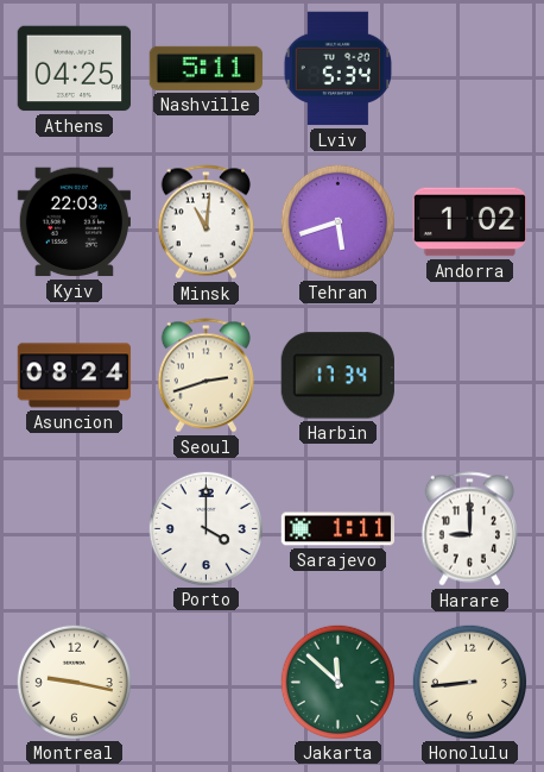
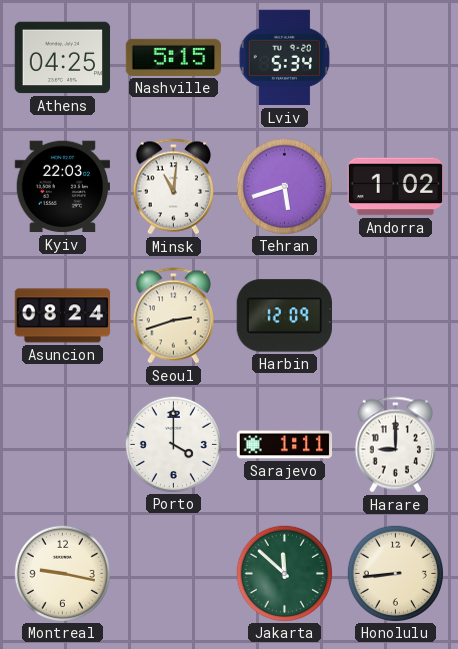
Nashville: 5:11 -> 5:15 (174, 57)
Harbin: 17:34 -> 12:09 (284, 316)
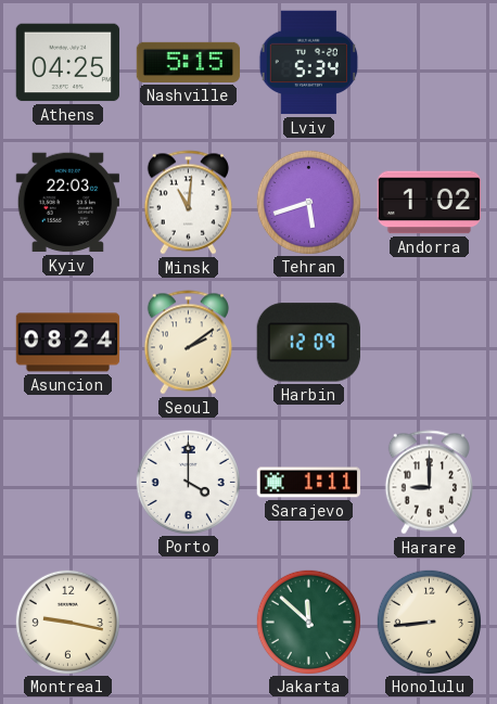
Seoul: 2:42 -> 2:09 (188, 343)
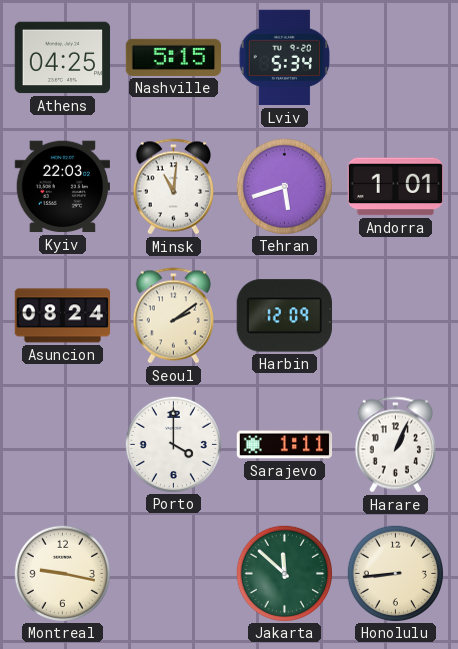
Andorra: 1:02 -> 1:01 (396, 187)
Harare: 9:00 -> 1:04 (395, 445)
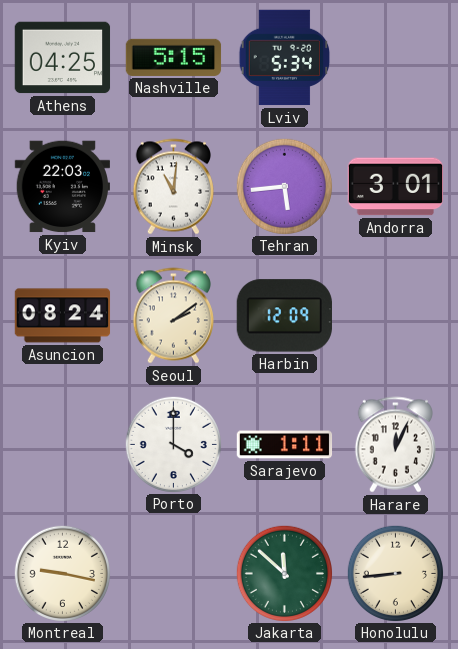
Tehran: 5:42 -> 5:44 (284, 186)
Andorra: 1:01 -> 3:01 (396, 187)
Harare: 1:04 -> 12:04 (395, 445)
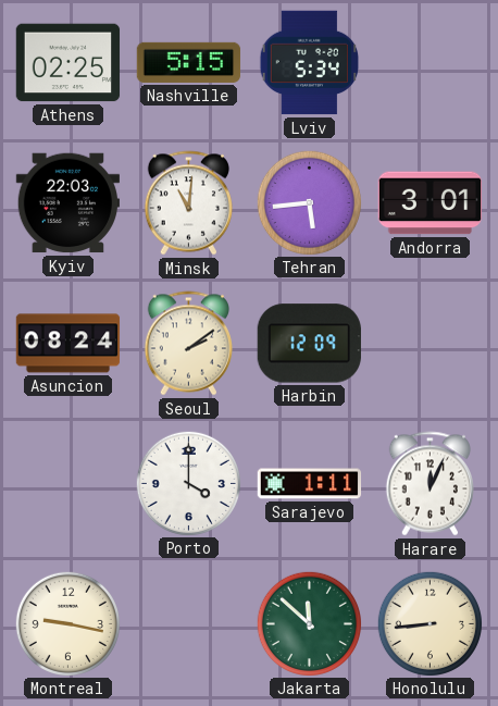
Athens: 04:25 -> 02:25 (69, 63)
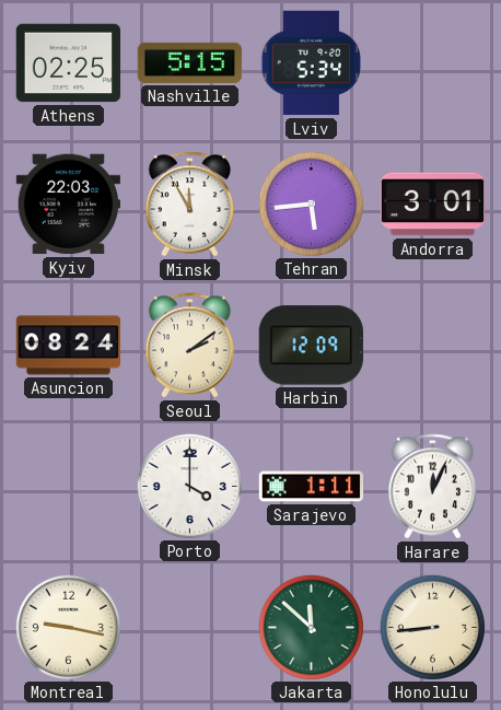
Minsk: 11:01 -> 11:55 (189, 205)
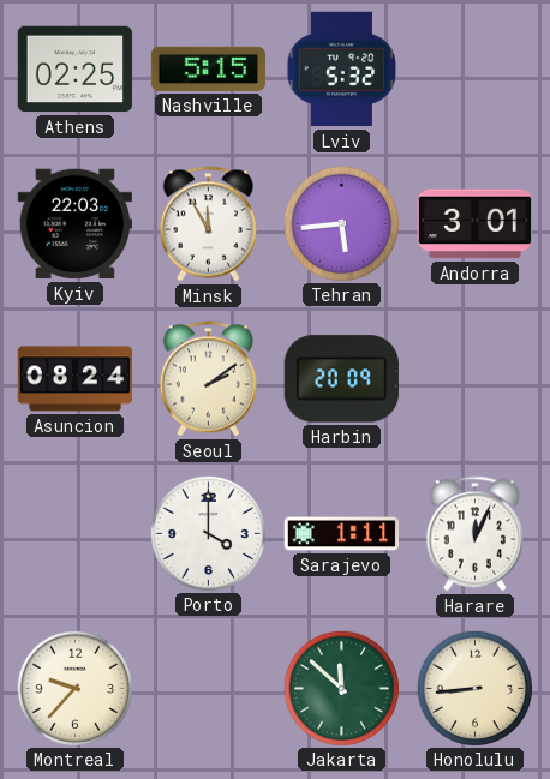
Lviv: 5:34 -> 5:32 (342, 70)
Harbin: 12:09 -> 20:09 (341, 379)
Montreal: 9:17 -> 9:37 (74, 688)
